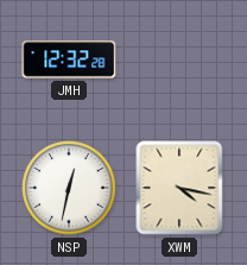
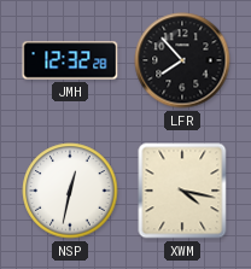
LFR: none -> 7:53 (182, 60)
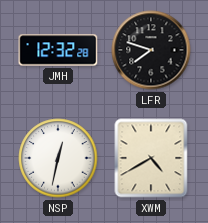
LFR: 7:53 -> 7:48 (151, 50)
XWM: 4:17 -> 4:40 (151, 158)
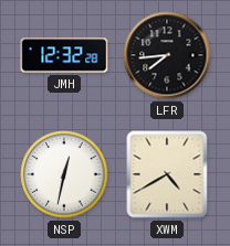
LFR: 7:48 -> 7:44 (167, 55)
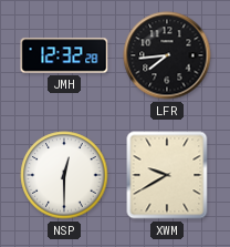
NSP: 12:32 -> 12:30 (64, 175)
XWM: 4:40 -> 9:40 (167, 175)
